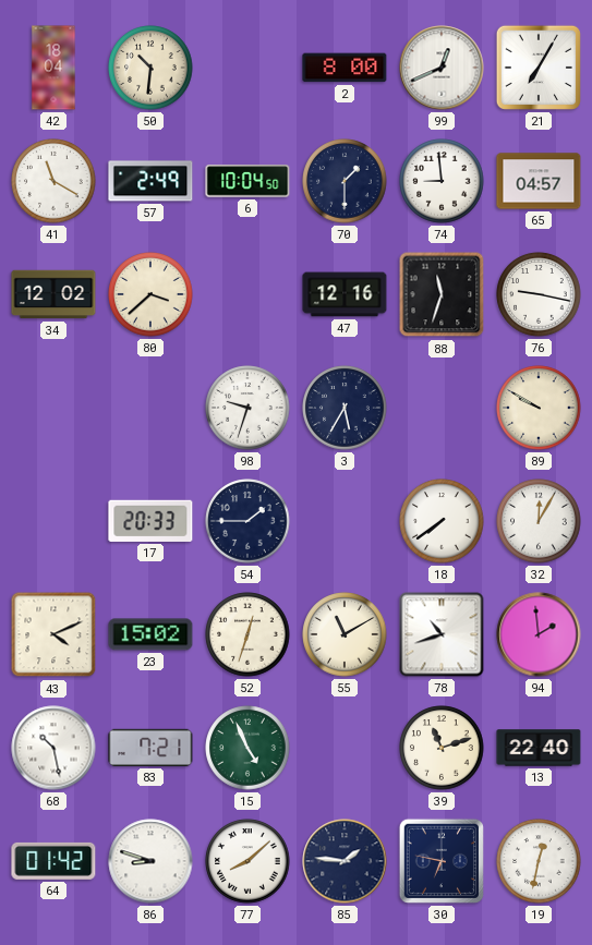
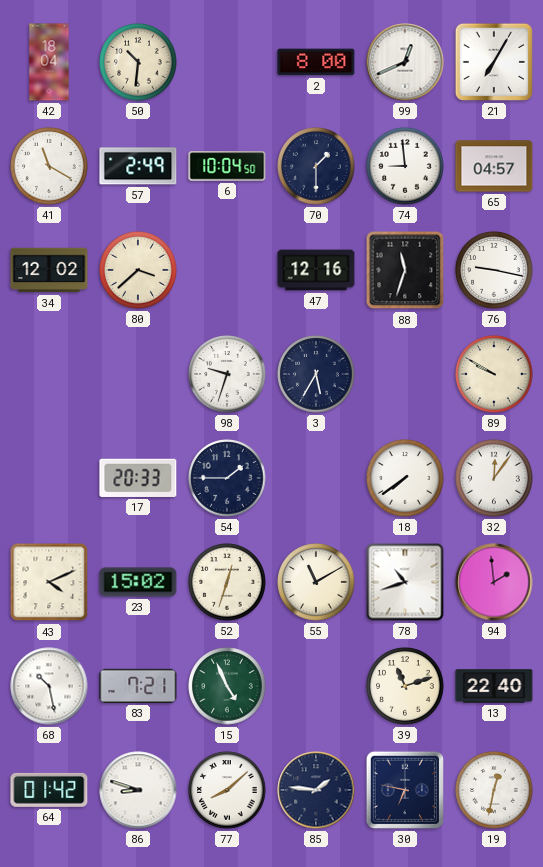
32: 12:05 -> 12:06 (494, 478)
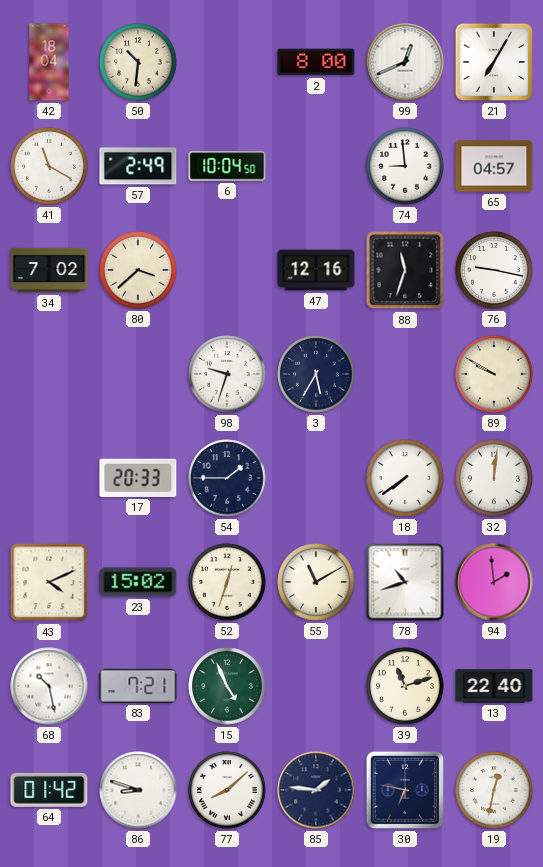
70: 1:30 -> none (316, 166)
34: 12:02 -> 7:02 (49, 270)
32: 12:06 -> 12:01 (494, 478)
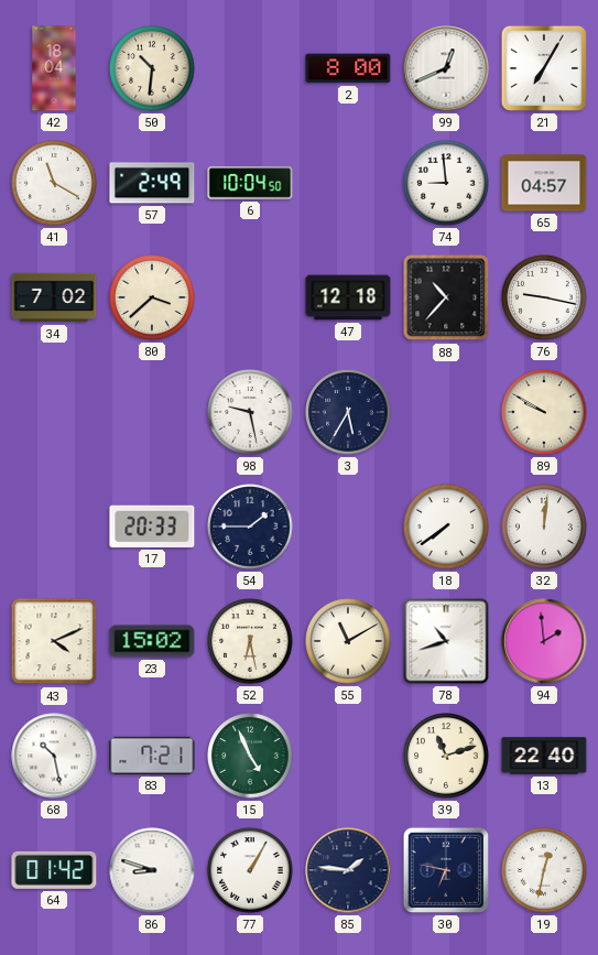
47: 12:16 -> 12:18 (348, 297)
88: 11:33 -> 10:37 (446, 297)
98: 9:33 -> 9:28 (250, 412)
52: 12:33 -> 6:28 (250, 641)
77: 8:08 -> 1:05 (250, 870)
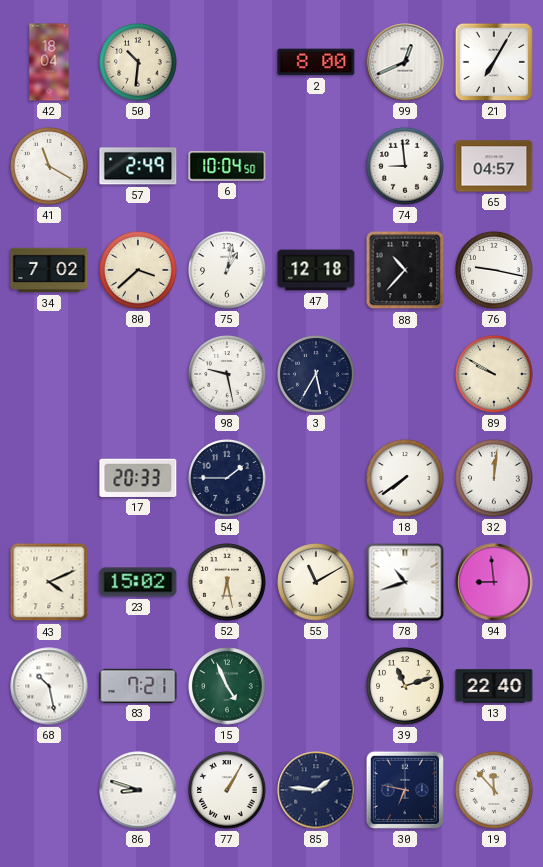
75: none -> 1:02 (227, 270)
94: 1:59 -> 8:59 (494, 582)
64: 01:42 -> none (54, 870)
19: 12:32 -> 11:53 (494, 790)
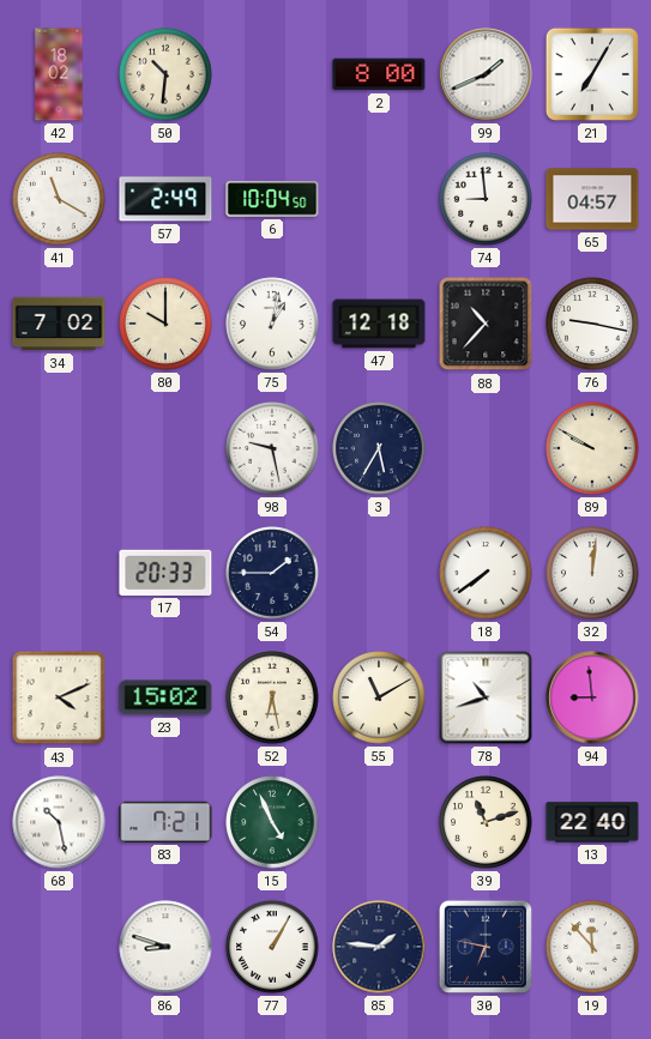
42: 18:04 -> 18:02 (59, 74)
99: 12:41 -> 1:41 (486, 74)
80: 3:38 -> 10:00 (165, 324)
